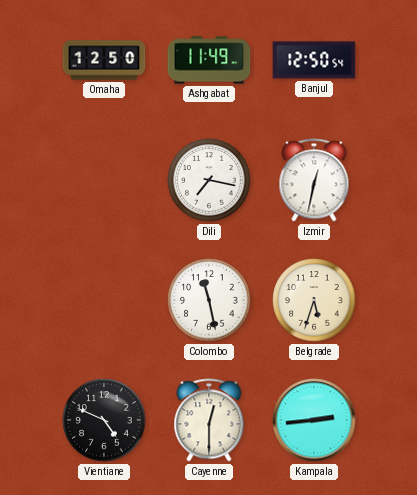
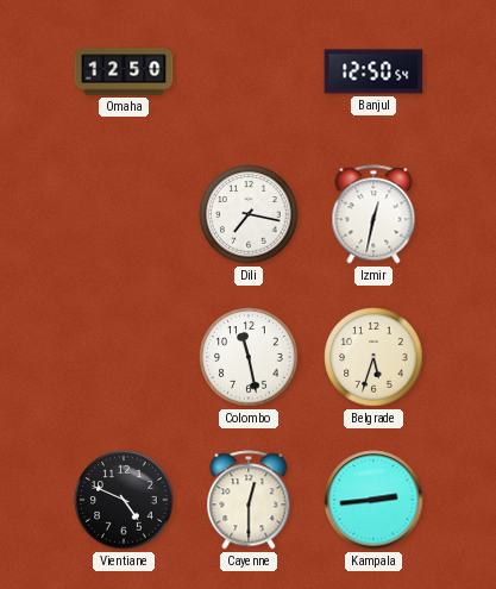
Ashgabat: 11:49 -> none (209, 60)
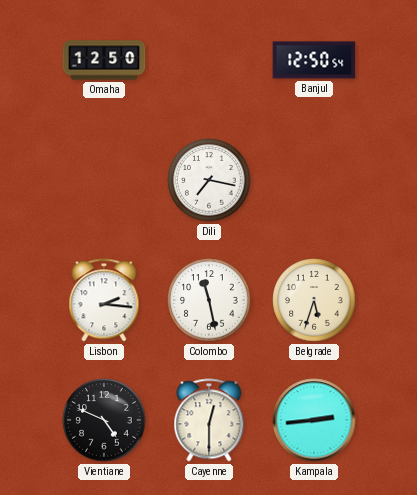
Izmir: 12:32 -> none (373, 214)
Lisbon: none -> 2:16 (104, 300)
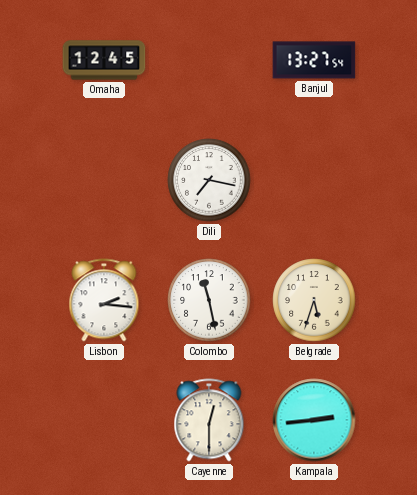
Omaha: 12:50 -> 12:45 (104, 60)
Banjul: 12:50 -> 13:27 (314, 60)
Vientiane: 4:49 -> none (104, 420)
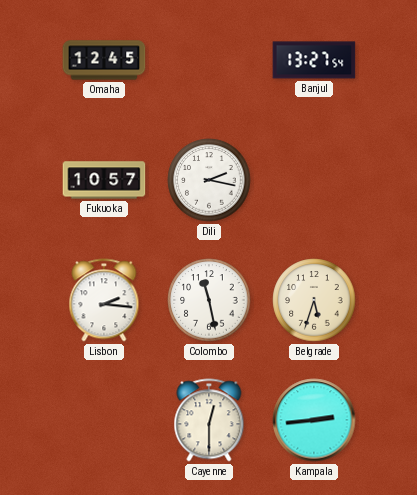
Fukuoka: none -> 10:57 (104, 180)
Dili: 7:17 -> 2:17 (209, 180)
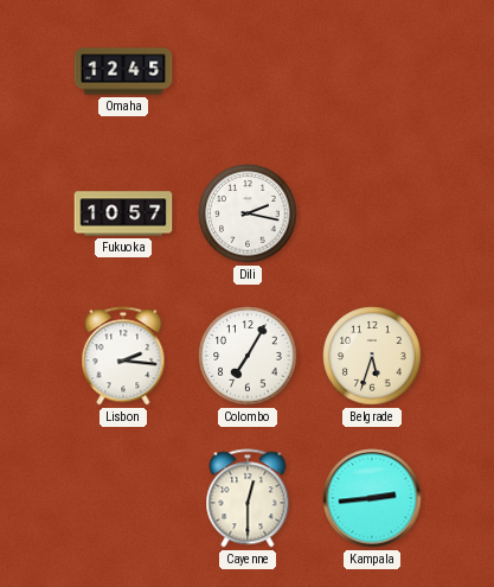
Banjul: 13:27 -> none (314, 60)
Colombo: 11:28 -> 7:05 (248, 356)
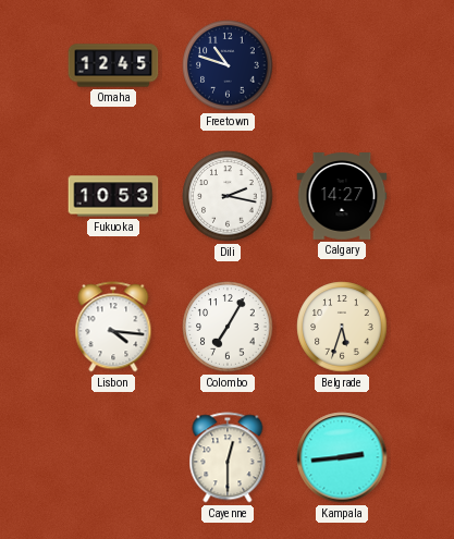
Freetown: none -> 10:48 (228, 65)
Fukuoka: 10:57 -> 10:53 (113, 196)
Calgary: none -> 14:27 (342, 196)
Lisbon: 2:16 -> 4:16 (113, 327)
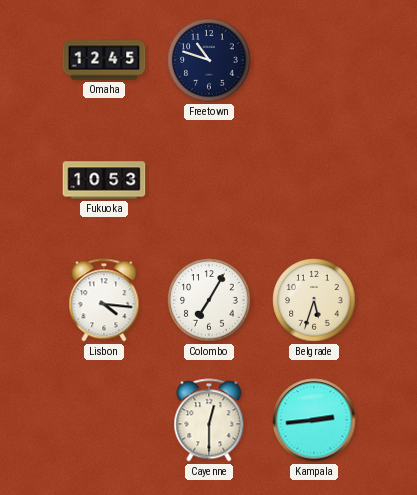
Dili: 2:17 -> none (228, 196)
Calgary: 14:27 -> none (342, 196)
